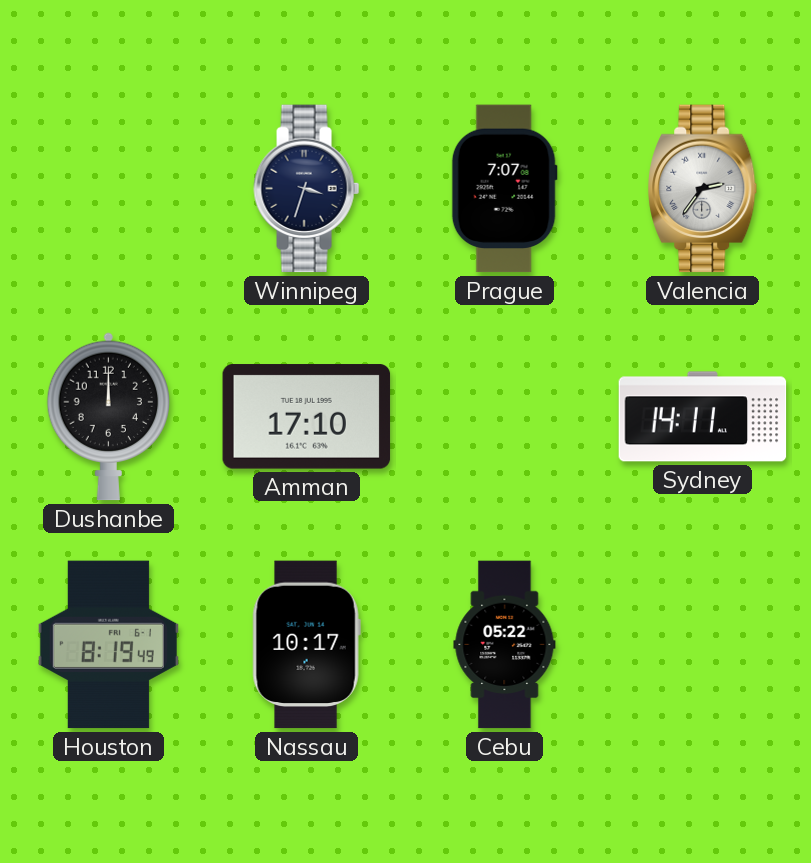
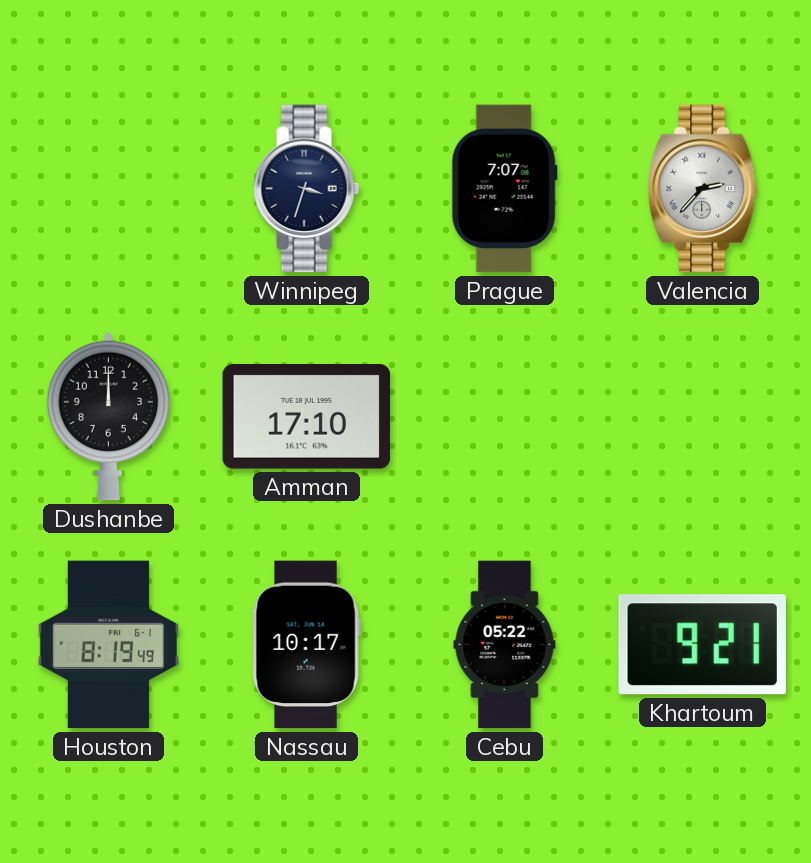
Valencia: 2:36 -> 2:37 (703, 189)
Sydney: 14:11 -> none (703, 417)
Khartoum: none -> 9:21 (702, 645)
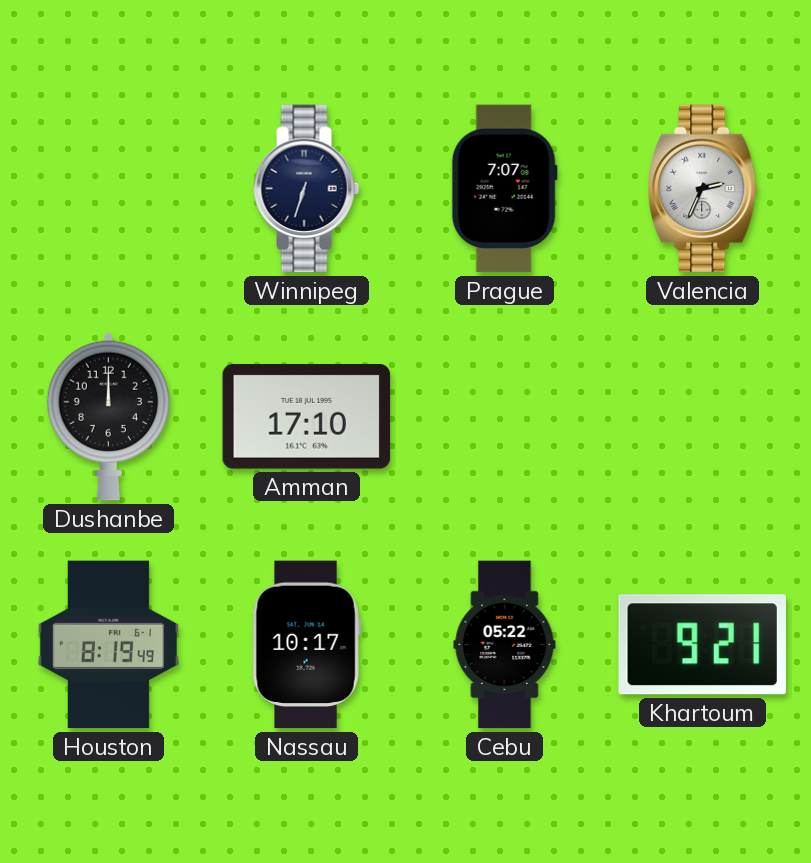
Winnipeg: 3:33 -> 6:33 (307, 189)
Valencia: 2:37 -> 2:34 (703, 189)
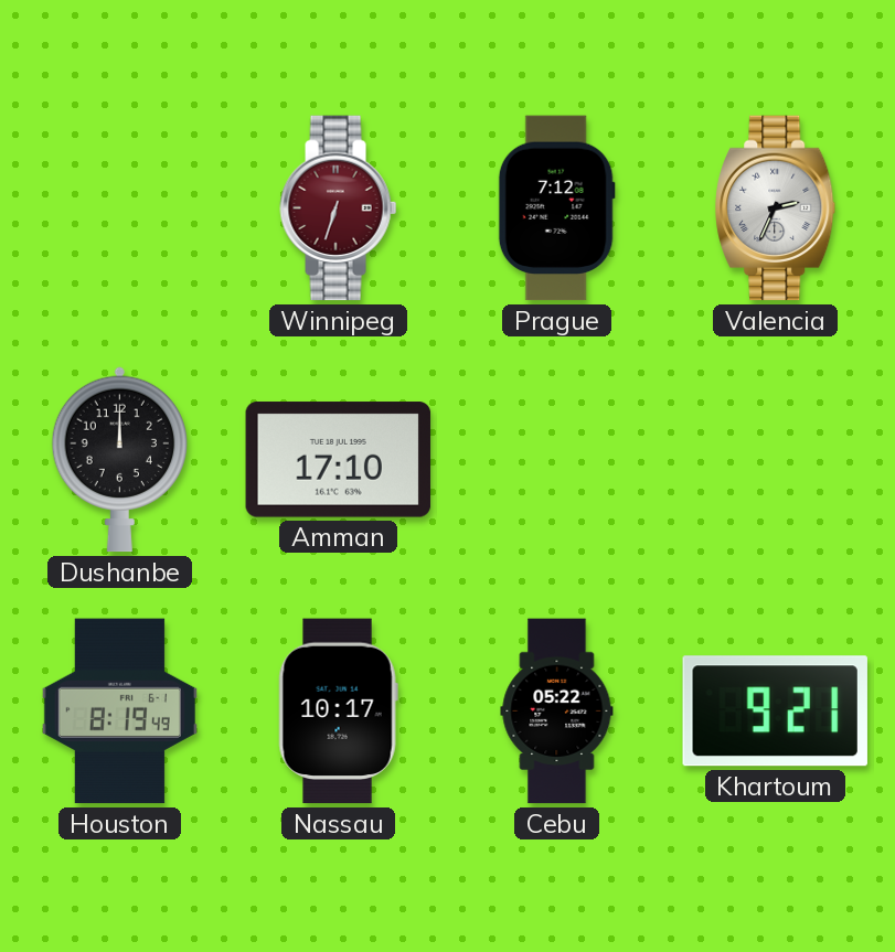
Winnipeg dial: navy -> burgundy (339, 208)
Prague: 7:07 -> 7:12 (556, 208)
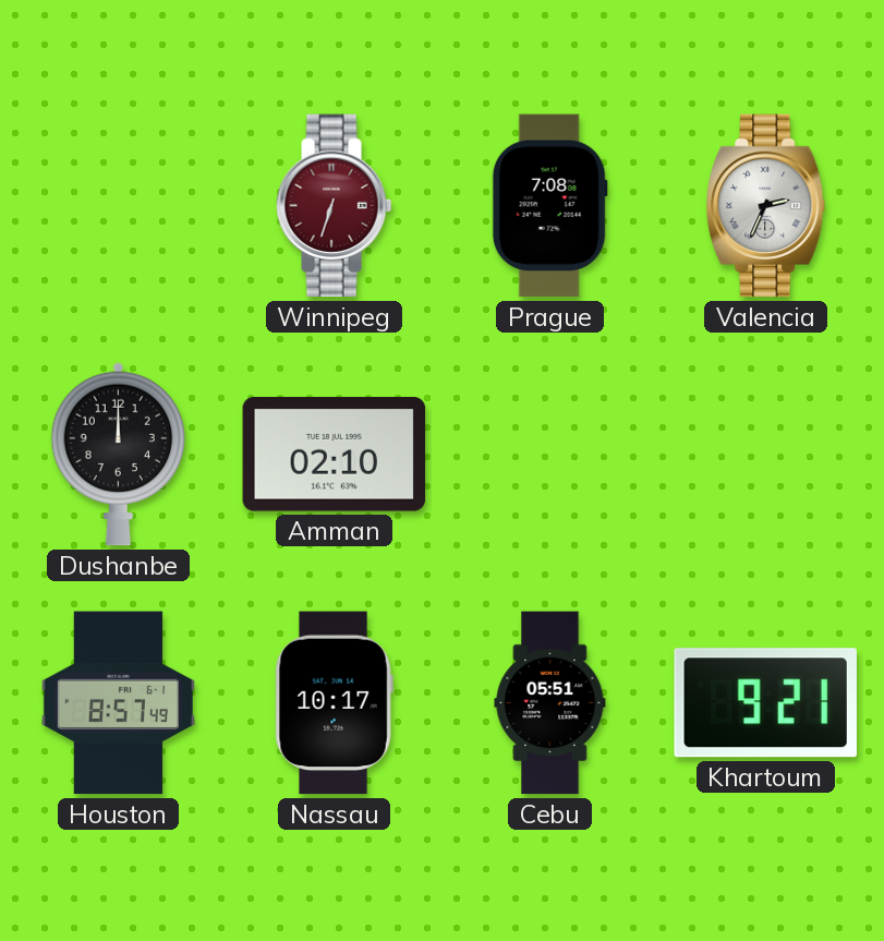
Prague: 7:12 -> 7:08 (549, 206)
Amman: 17:10 -> 02:10 (335, 455)
Houston: 8:19 -> 8:57 (118, 703)
Cebu: 05:22 -> 05:51 (550, 703)
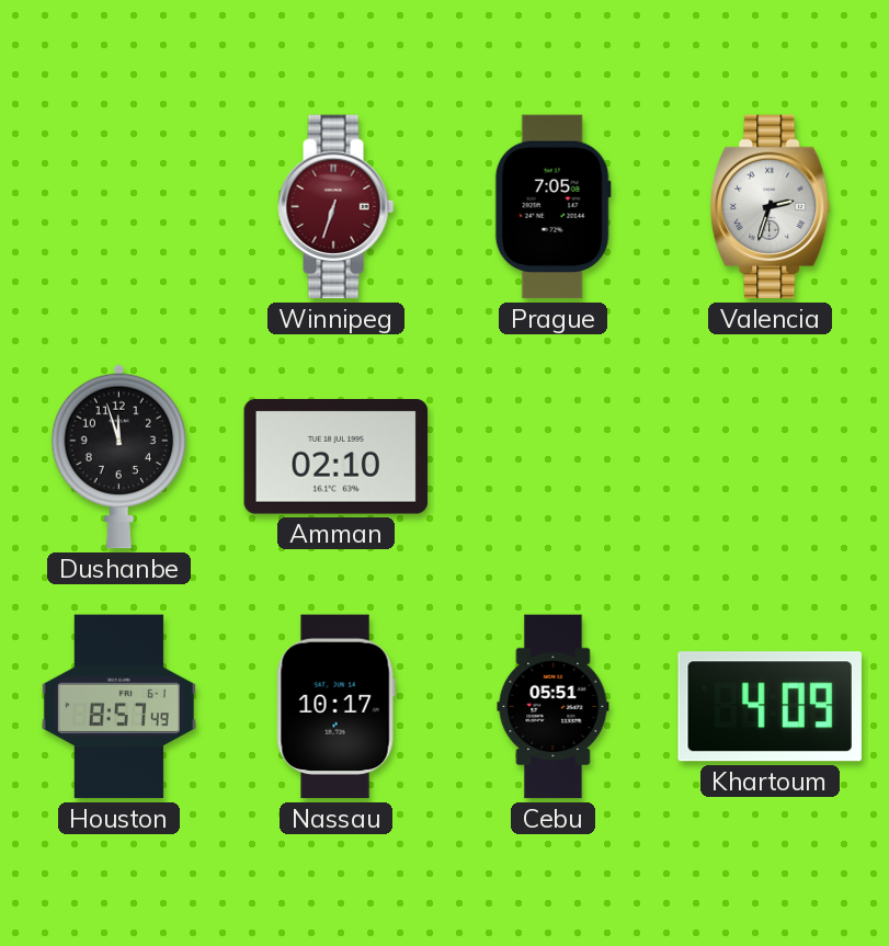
Prague: 7:08 -> 7:05 (552, 207)
Valencia: 2:34 -> 2:33 (771, 207)
Dushanbe: 12:00 -> 11:57 (118, 456)
Khartoum: 9:21 -> 4:09 (770, 707)
